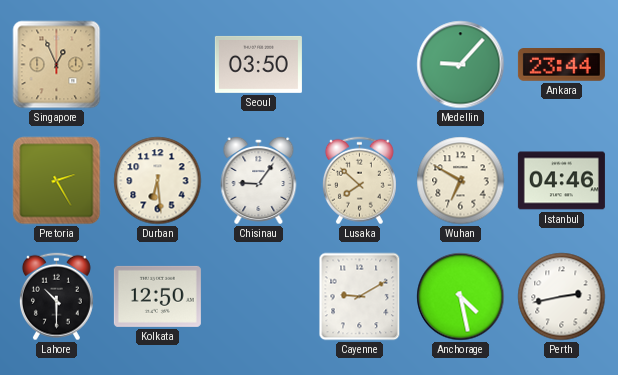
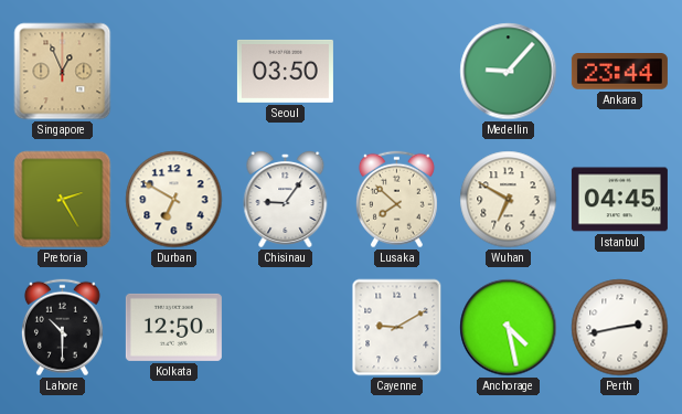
Durban: 6:29 -> 6:50 (174, 200)
Istanbul: 04:46 -> 04:45 (619, 200)
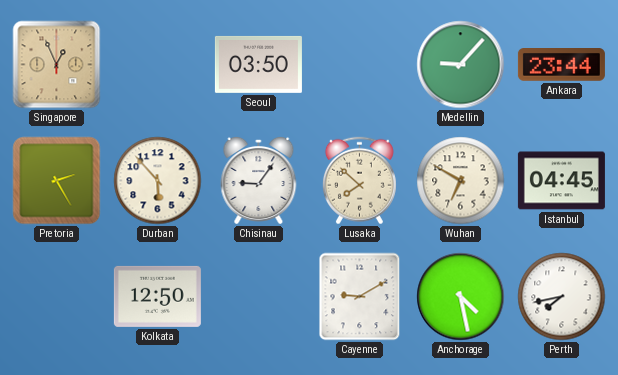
Durban: 6:50 -> 5:53 (158, 181)
Lahore: 10:30 -> none (62, 328)
Perth: 2:43 -> 7:43 (562, 297)
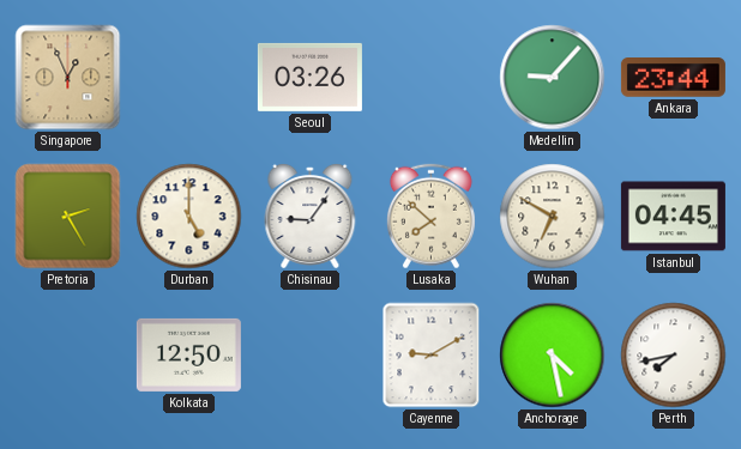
Seoul: 03:50 -> 03:26 (309, 77)
Durban: 5:53 -> 5:00 (189, 217)
